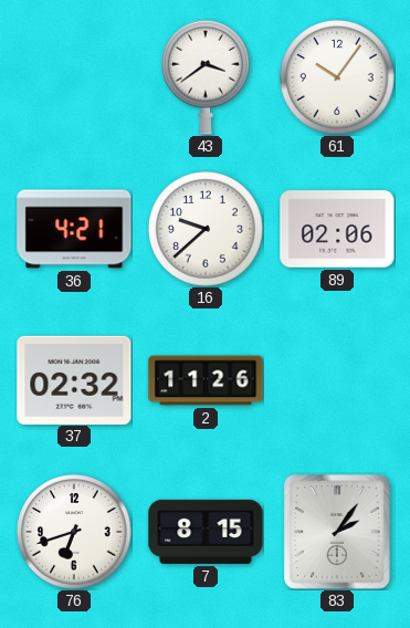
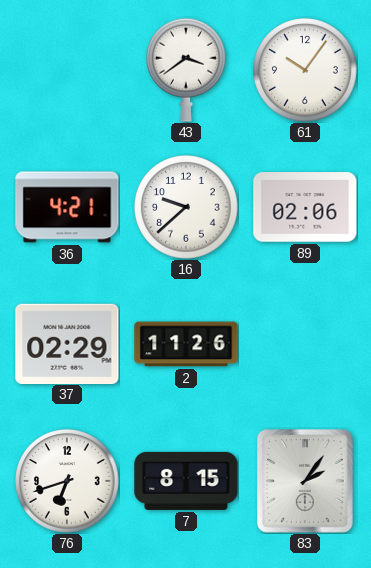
37: 02:32 -> 02:29 (67, 343)
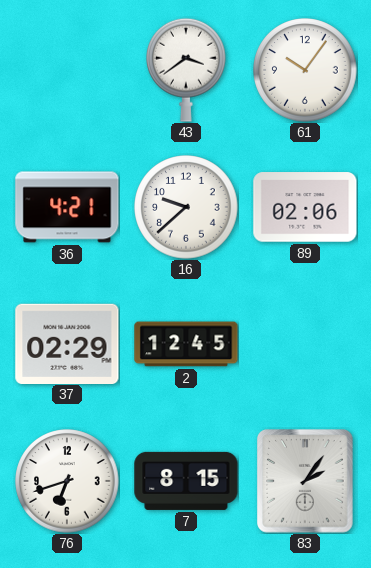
2: 11:26 -> 12:45 (186, 344)
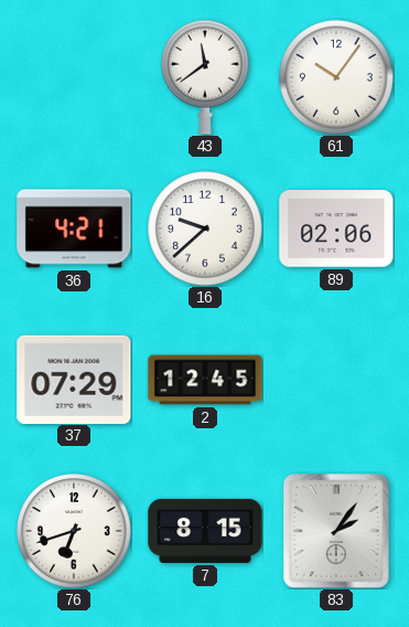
43: 3:39 -> 11:39 (206, 77)
37: 02:29 -> 07:29 (74, 379)
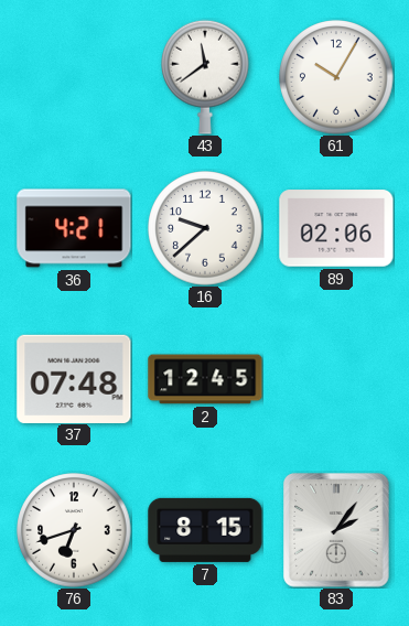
61: 10:06 -> 10:05 (336, 77)
37: 07:29 -> 07:48 (74, 378)
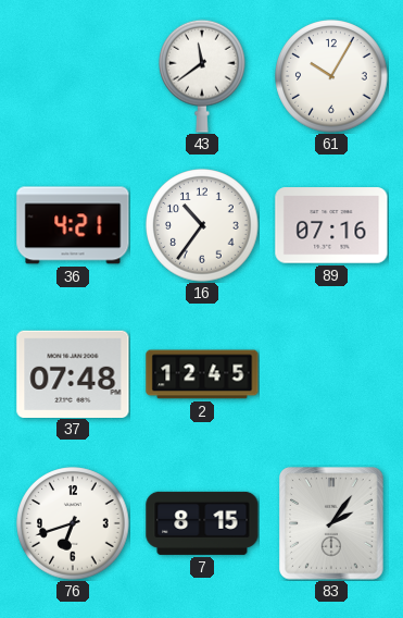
16: 9:38 -> 10:36 (202, 225)
89: 02:06 -> 07:16 (331, 225)
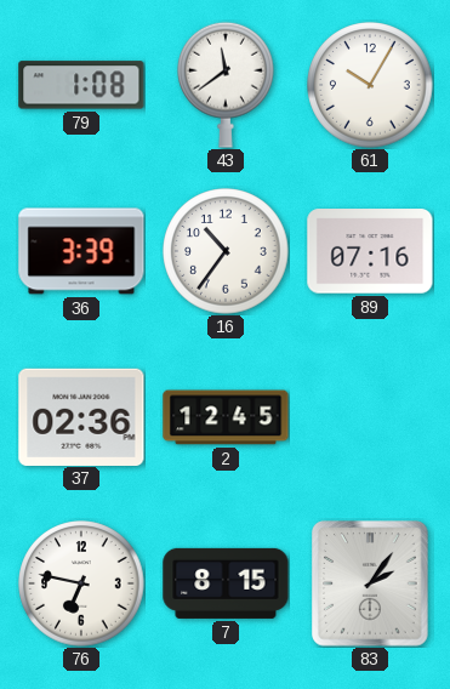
79: none -> 1:08 (81, 85)
36: 4:21 -> 3:39 (81, 251)
37: 07:48 -> 02:36 (81, 416)
76: 6:42 -> 6:47 (81, 583)
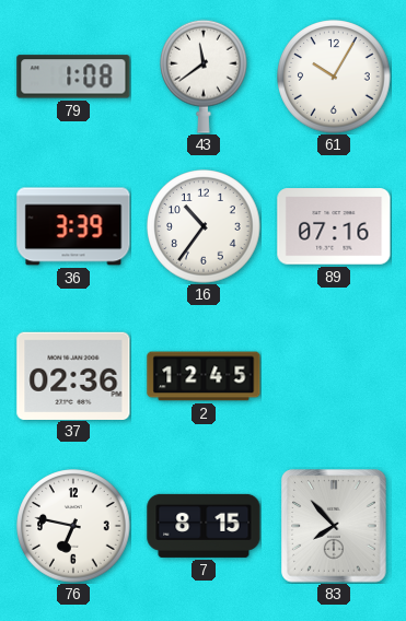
83: 2:06 -> 7:53 (334, 526)
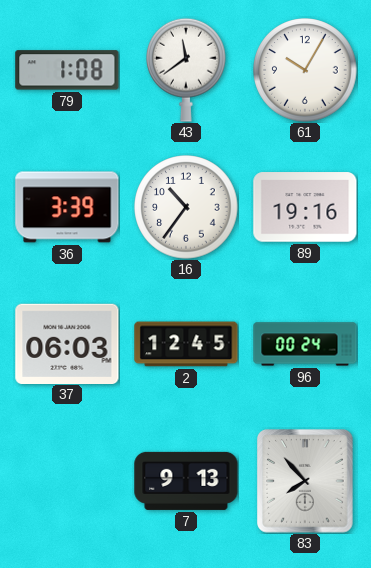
89: 07:16 -> 19:16 (305, 207)
37: 02:36 -> 06:03 (67, 343)
96: none -> 00:24 (305, 344)
76: 6:47 -> none (73, 526)
7: 8:15 -> 9:13 (186, 481)
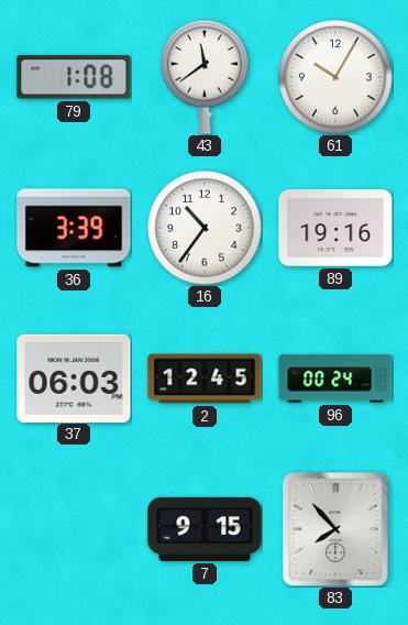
7: 9:13 -> 9:15 (205, 529)
